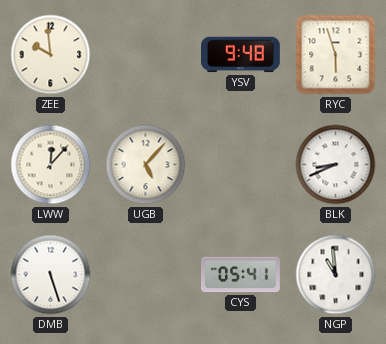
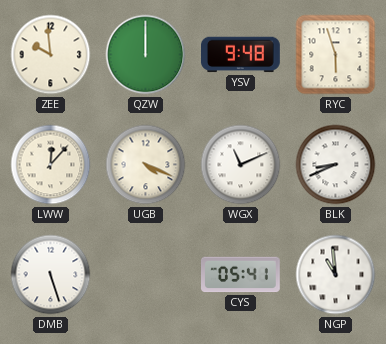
QZW: none -> 12:00 (146, 55)
UGB: 5:07 -> 4:19 (146, 165)
WGX: none -> 11:11 (241, 165)
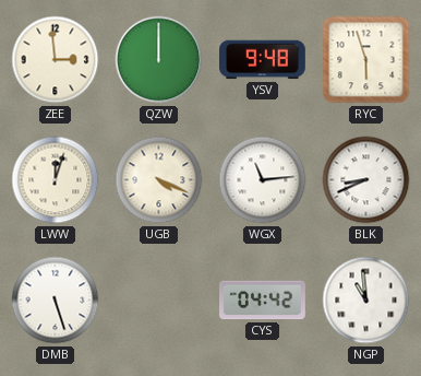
ZEE: 9:59 -> 2:59 (56, 60)
LWW: 12:07 -> 12:03 (56, 180)
WGX: 11:11 -> 11:14 (263, 180)
CYS: 05:41 -> 04:42 (263, 301)
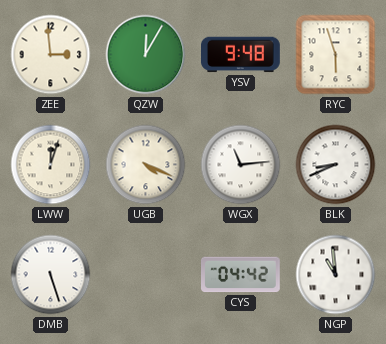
QZW: 12:00 -> 12:05 (146, 55)
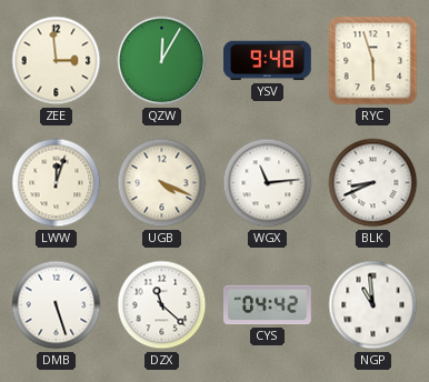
DZX: none -> 11:22 (162, 305)
